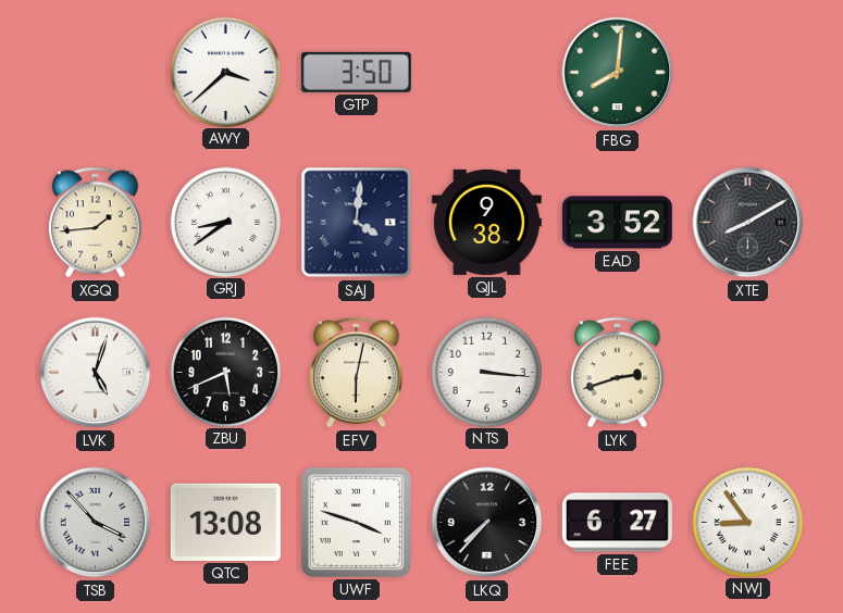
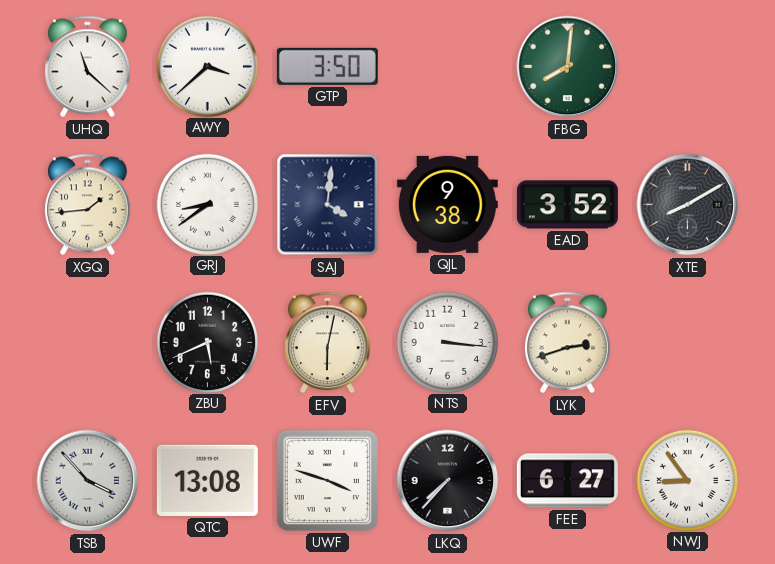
UHQ: none -> 11:22 (88, 67)
LVK: 5:03 -> none (96, 373)
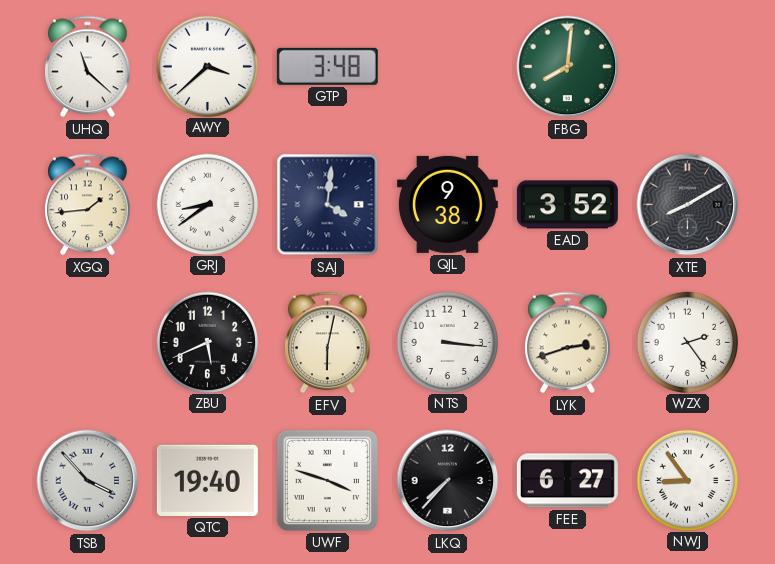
GTP: 3:50 -> 3:48 (327, 66)
WZX: none -> 2:24 (687, 342)
QTC: 13:08 -> 19:40 (207, 480)
